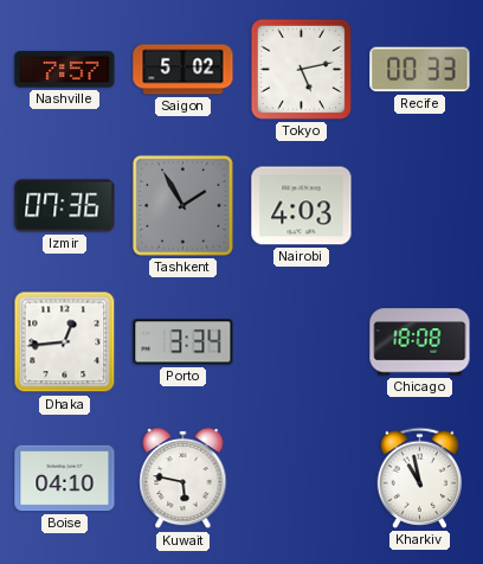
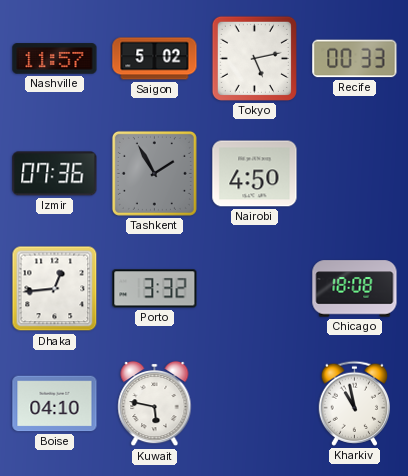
Nashville: 7:57 -> 11:57 (55, 59)
Nairobi: 4:03 -> 4:50 (255, 174)
Porto: 3:34 -> 3:32 (155, 289)
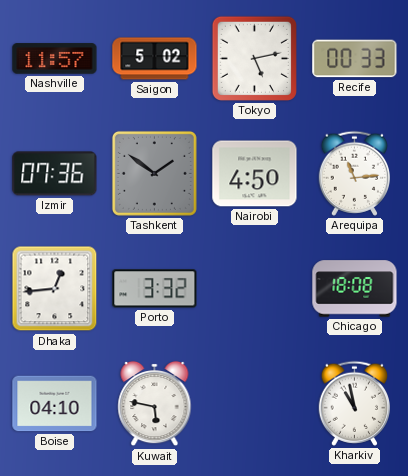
Tashkent: 1:55 -> 1:51 (154, 173)
Arequipa: none -> 11:14 (354, 173)
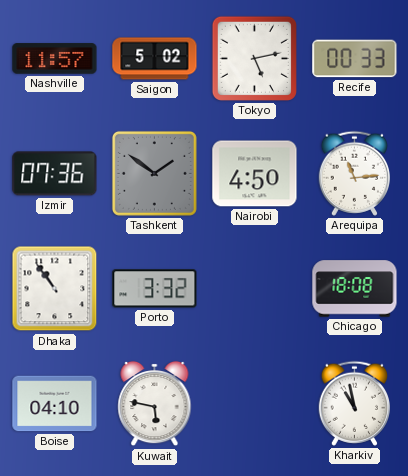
Dhaka: 12:44 -> 10:54 (55, 289)
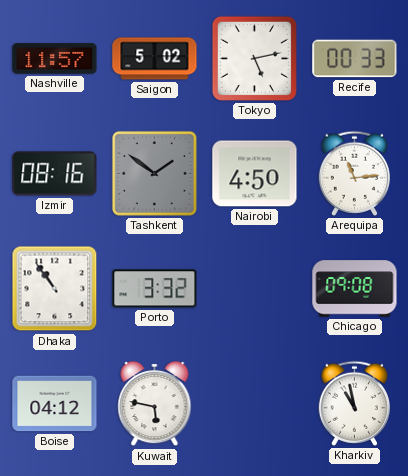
Izmir: 07:36 -> 08:16 (55, 174)
Chicago: 18:08 -> 09:08 (355, 289)
Boise: 04:10 -> 04:12 (55, 404)
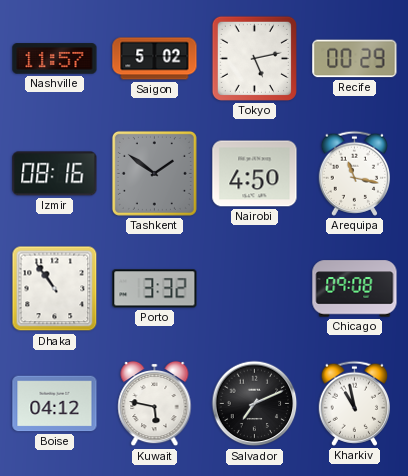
Recife: 00:33 -> 00:29 (355, 59)
Arequipa: 11:14 -> 11:17 (354, 173)
Salvador: none -> 7:11 (255, 404)
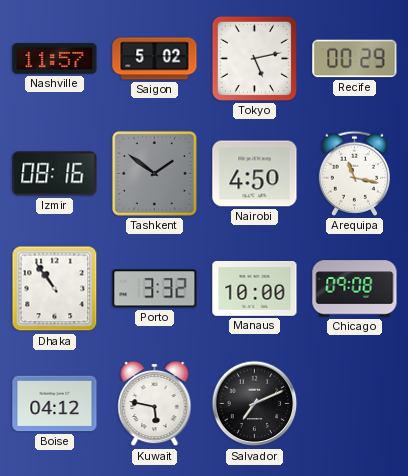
Manaus: none -> 10:00 (255, 288)
Kharkiv: 10:58 -> none (354, 403)
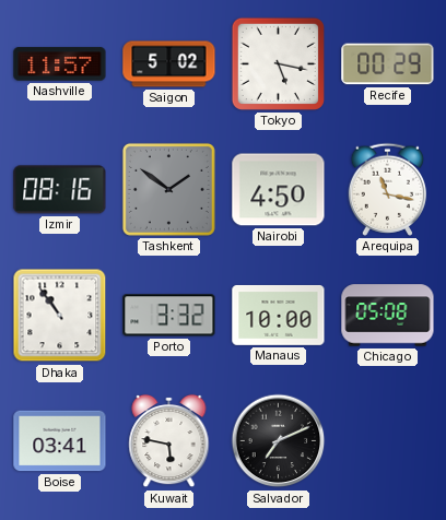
Tokyo: 5:13 -> 5:17 (278, 63)
Chicago: 09:08 -> 05:08 (388, 316)
Boise: 04:12 -> 03:41 (60, 441)
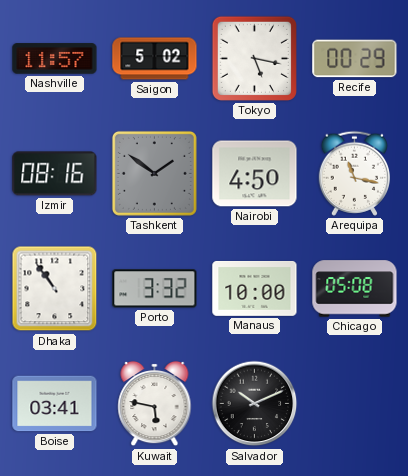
Salvador: 7:11 -> 10:11 (255, 404)
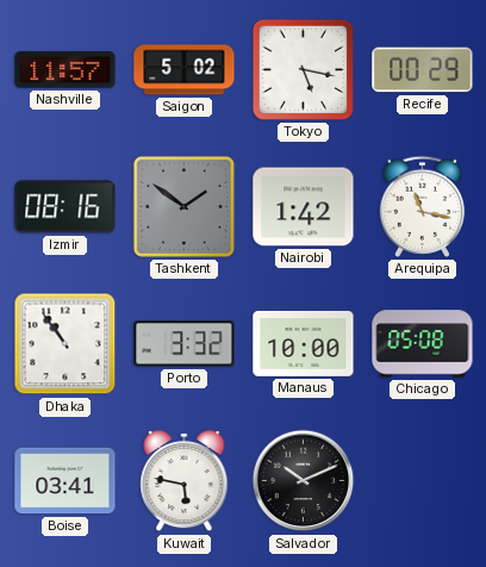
Nairobi: 4:50 -> 1:42 (304, 207)
